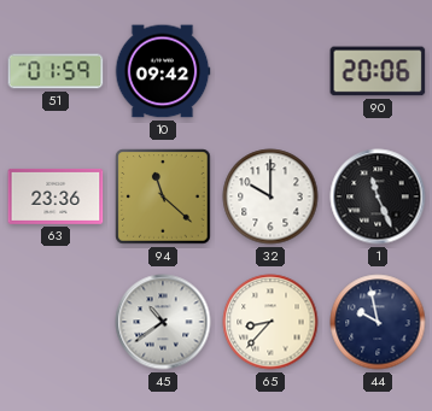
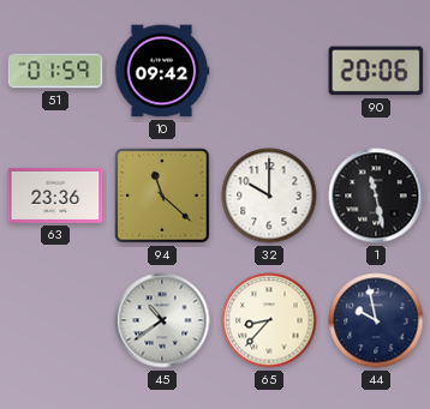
1: 11:26 -> 11:28 (376, 196)
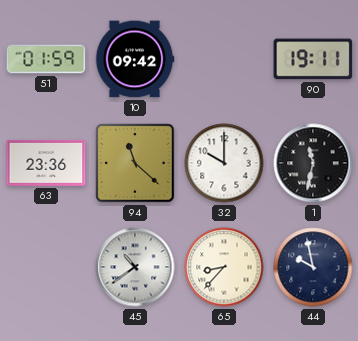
90: 20:06 -> 19:11 (313, 59)
1: 11:28 -> 11:32 (313, 163)
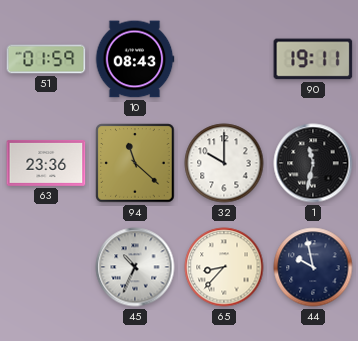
10: 09:42 -> 08:43 (135, 59)
45: 10:39 -> 10:34 (135, 267)
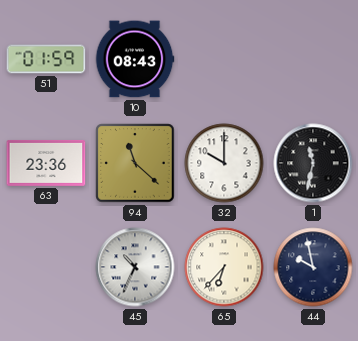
90: 19:11 -> none (313, 59)
65: 8:37 -> 6:37 (224, 267)
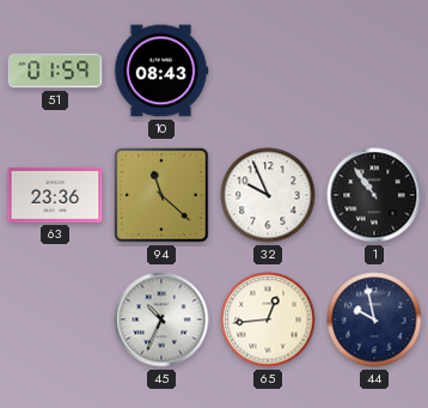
32: 10:00 -> 9:56 (268, 195)
1: 11:32 -> 10:54 (374, 195)
65: 6:37 -> 12:44 (268, 319)
